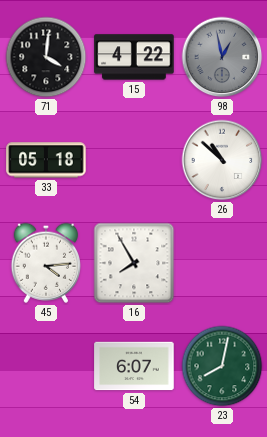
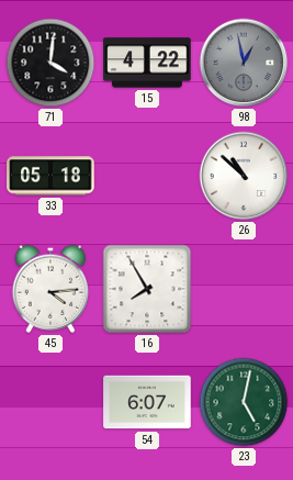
23: 8:02 -> 5:02 (244, 402)
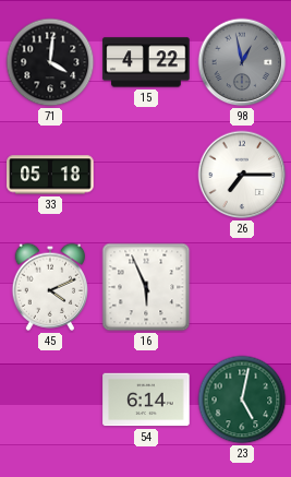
26: 10:52 -> 7:15 (242, 175)
45: 4:14 -> 4:11 (49, 287)
16: 7:55 -> 5:56 (146, 287)
54: 6:07 -> 6:14 (146, 400)
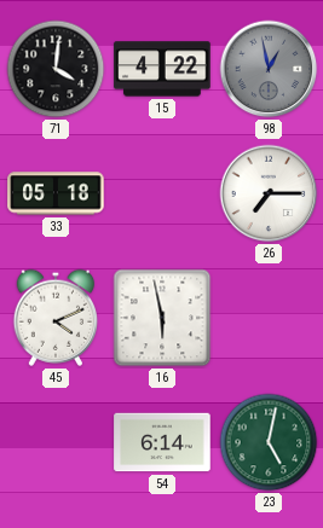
16: 5:56 -> 5:58 (162, 318)
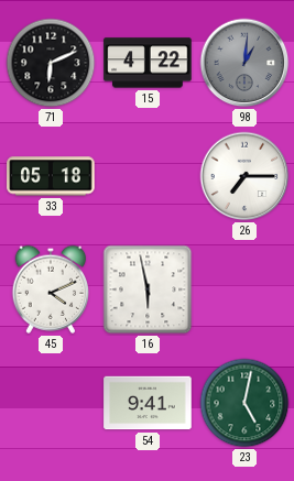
71: 4:01 -> 6:11 (51, 63)
98: 12:58 -> 1:01 (244, 63)
54: 6:14 -> 9:41 (148, 403)
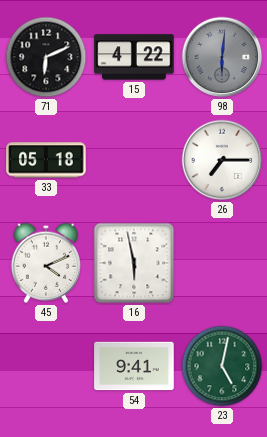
98: 1:01 -> 6:01 (222, 57)
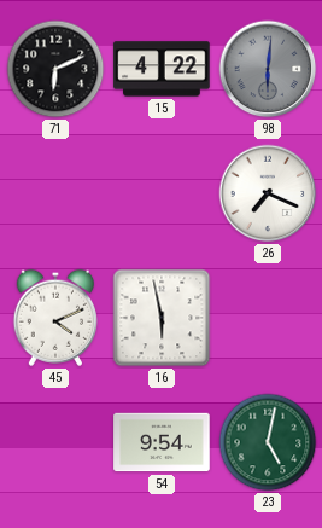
33: 05:18 -> none (46, 160)
26: 7:15 -> 7:19 (268, 193)
54: 9:41 -> 9:54 (162, 442)
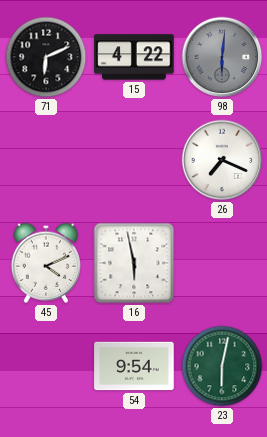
23: 5:02 -> 6:02 (222, 366)
